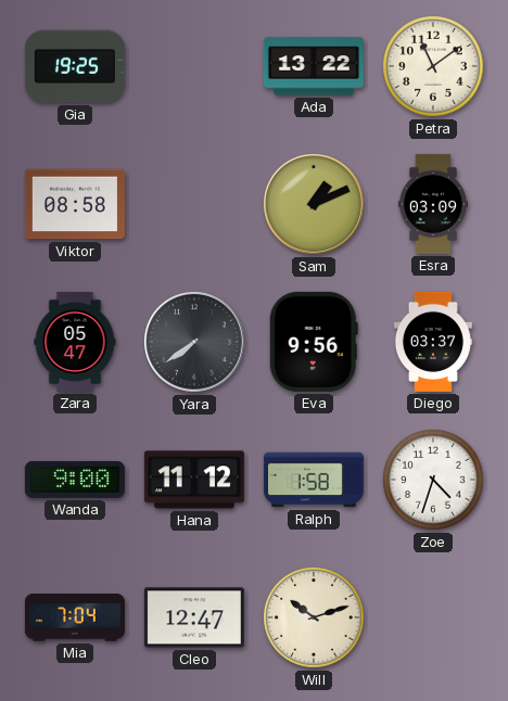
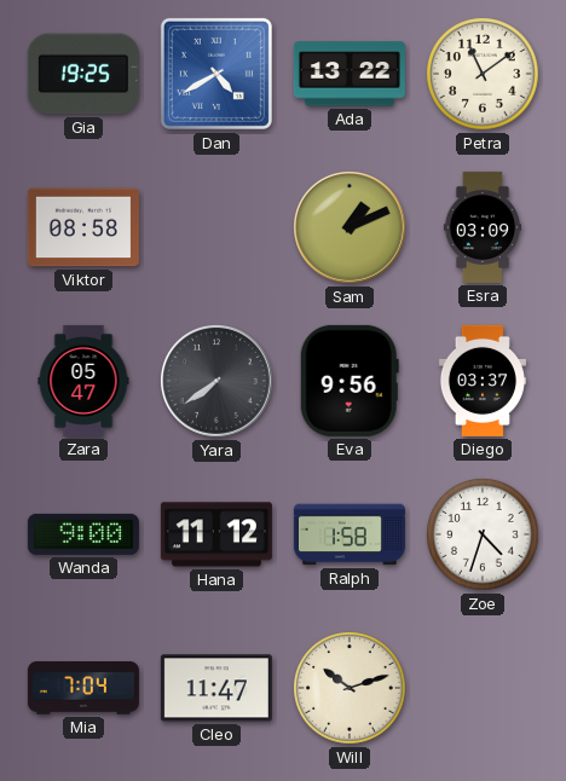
Dan: none -> 4:40 (216, 74)
Cleo: 12:47 -> 11:47 (216, 688)
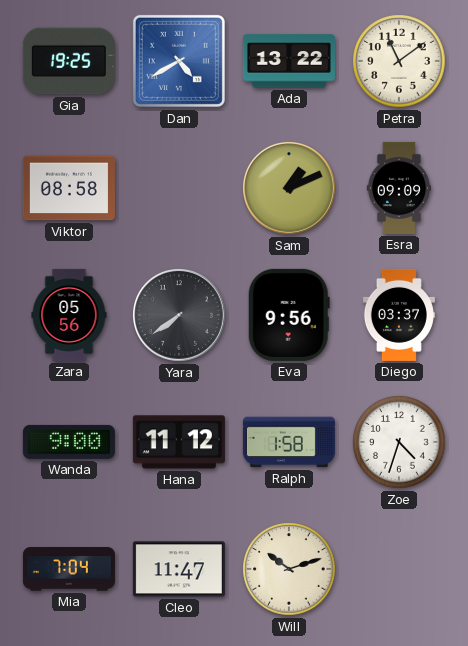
Esra: 03:09 -> 09:09 (399, 188)
Zara: 05:47 -> 05:56 (69, 315)
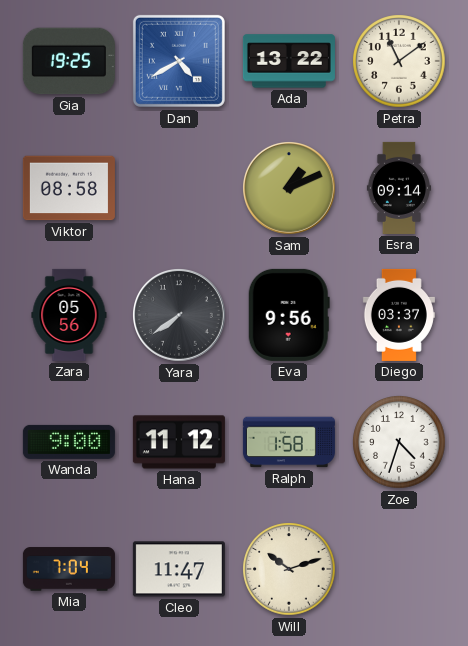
Esra: 09:09 -> 09:14 (399, 188)
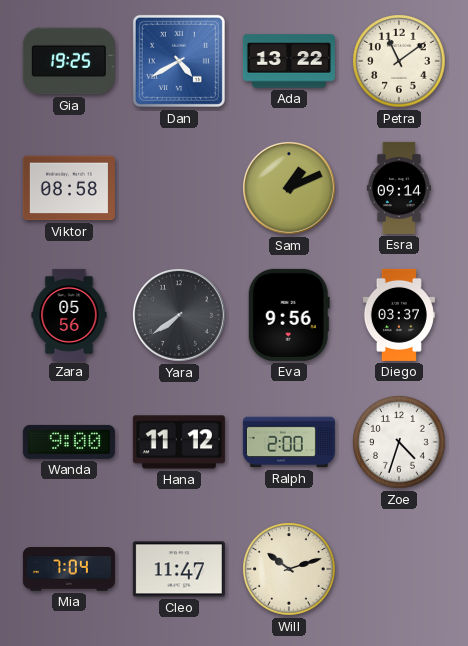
Ralph: 1:58 -> 2:00 (289, 442)
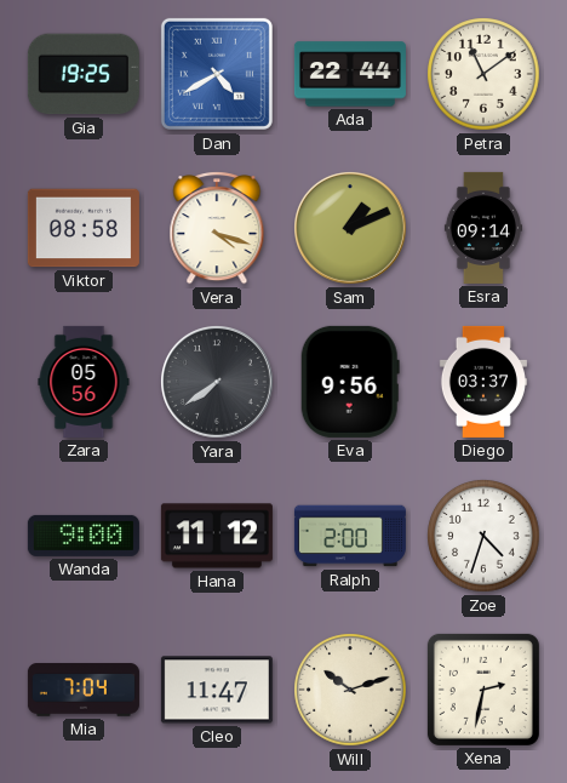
Ada: 13:22 -> 22:44 (350, 74)
Vera: none -> 4:18 (217, 228)
Xena: none -> 2:32 (483, 690)
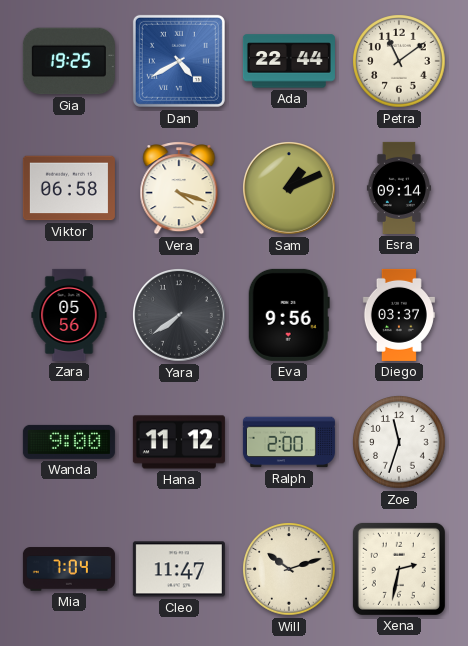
Viktor: 08:58 -> 06:58 (69, 188)
Zoe: 4:33 -> 11:33 (399, 442)
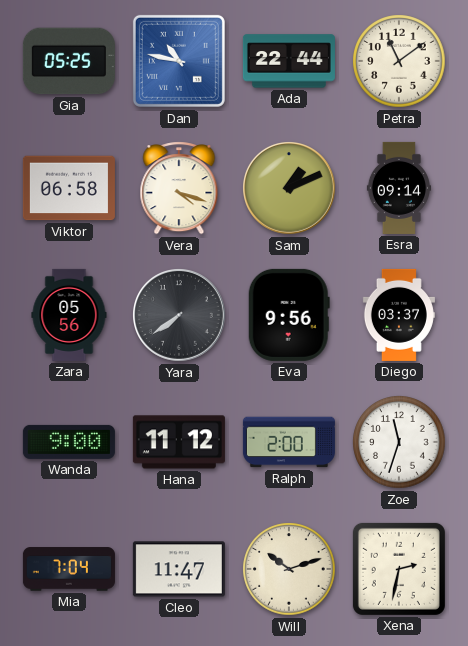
Gia: 19:25 -> 05:25 (69, 61)
Dan: 4:40 -> 10:47 (179, 61)
